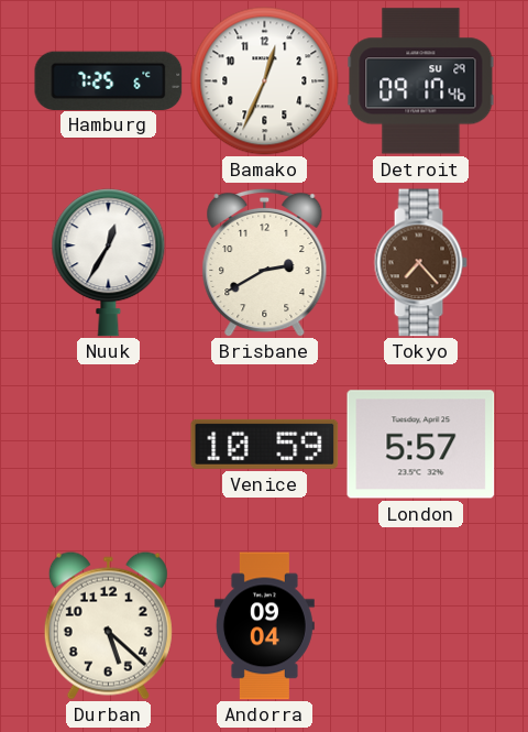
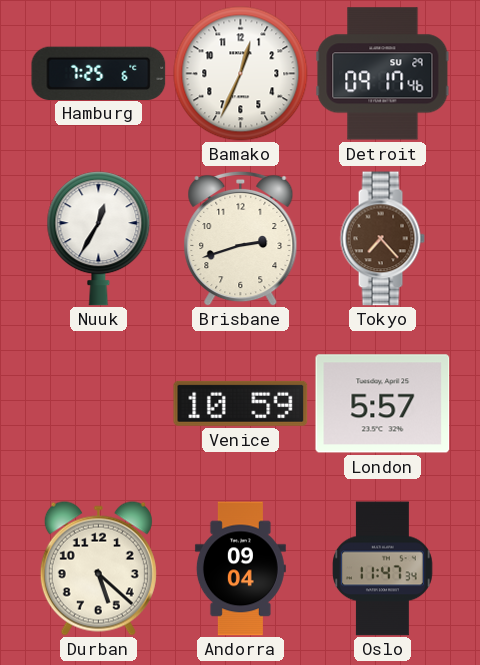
Brisbane: 2:40 -> 2:42 (241, 238)
Oslo: none -> 11:47 (383, 569)
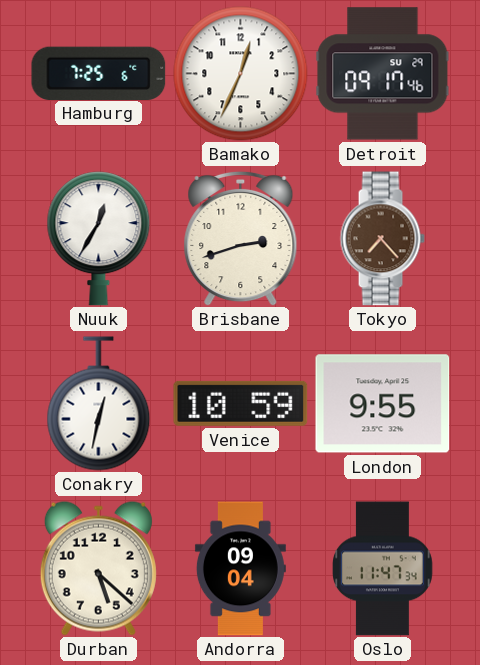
Conakry: none -> 12:32 (99, 404)
London: 5:57 -> 9:55 (383, 404)
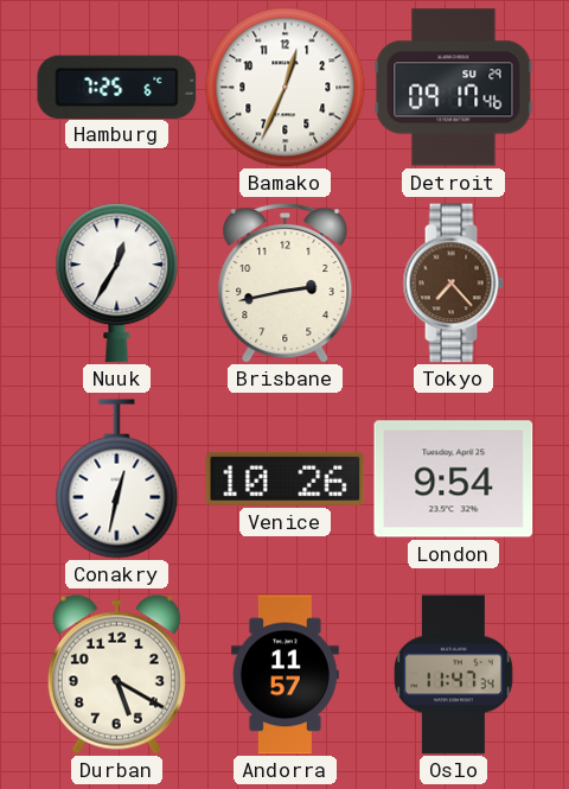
Brisbane: 2:42 -> 2:43 (286, 282)
Venice: 10:59 -> 10:26 (286, 478)
London: 9:55 -> 9:54 (454, 479)
Durban: 5:22 -> 5:20 (116, 674)
Andorra: 09:04 -> 11:57 (284, 675)
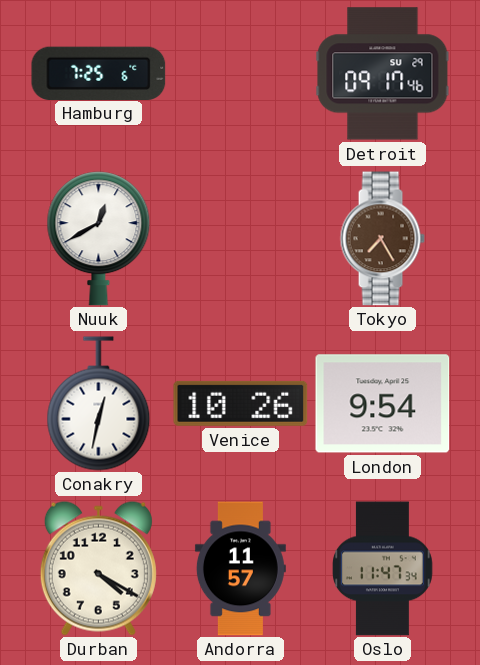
Bamako: 12:34 -> none (286, 88)
Nuuk: 12:35 -> 12:40 (99, 239)
Brisbane: 2:43 -> none (286, 282)
Tokyo: 7:23 -> 7:25 (382, 239)
Durban: 5:20 -> 4:20 (98, 568)
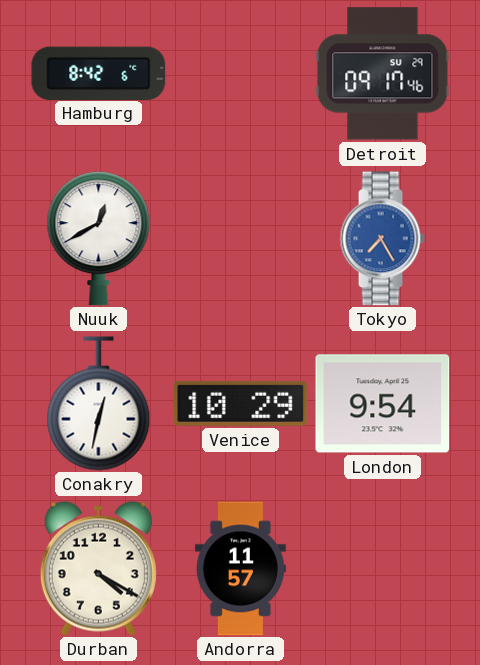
Hamburg: 7:25 -> 8:42 (99, 73)
Tokyo dial: brown -> blue (382, 239)
Venice: 10:26 -> 10:29 (241, 403)
Oslo: 11:47 -> none (383, 569)
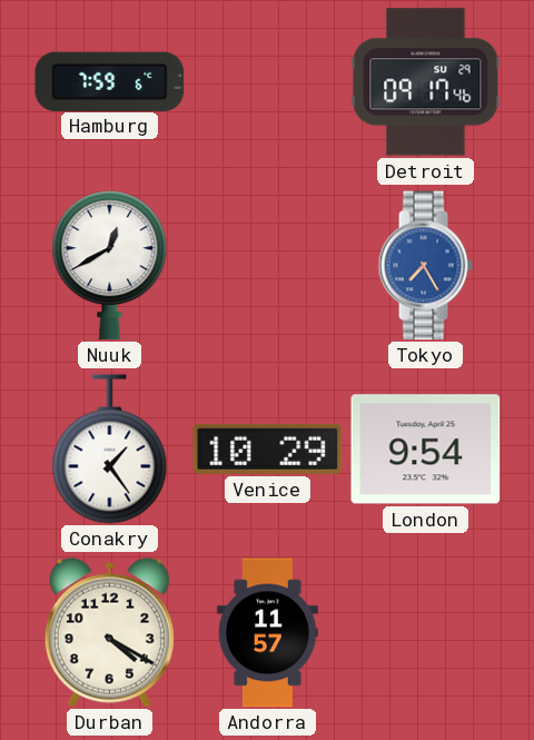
Hamburg: 8:42 -> 7:59 (110, 81)
Conakry: 12:32 -> 1:24 (110, 450)
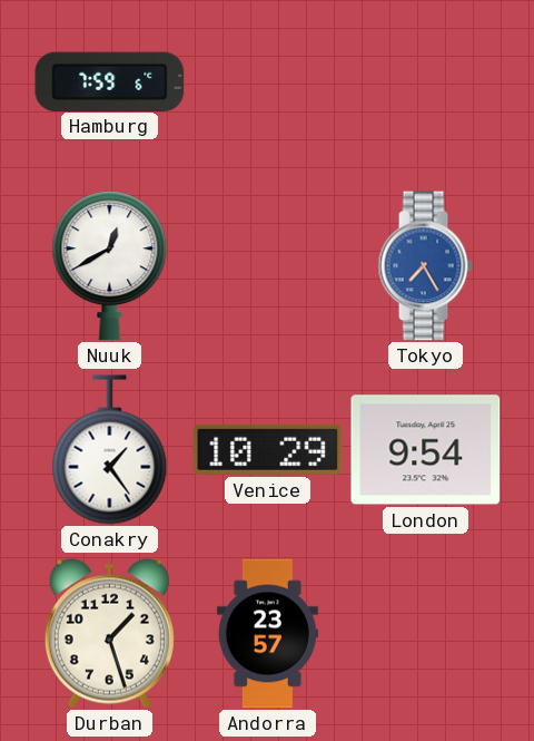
Detroit: 09:17 -> none (426, 82)
Durban: 4:20 -> 1:27 (109, 633)
Andorra: 11:57 -> 23:57 (267, 634)
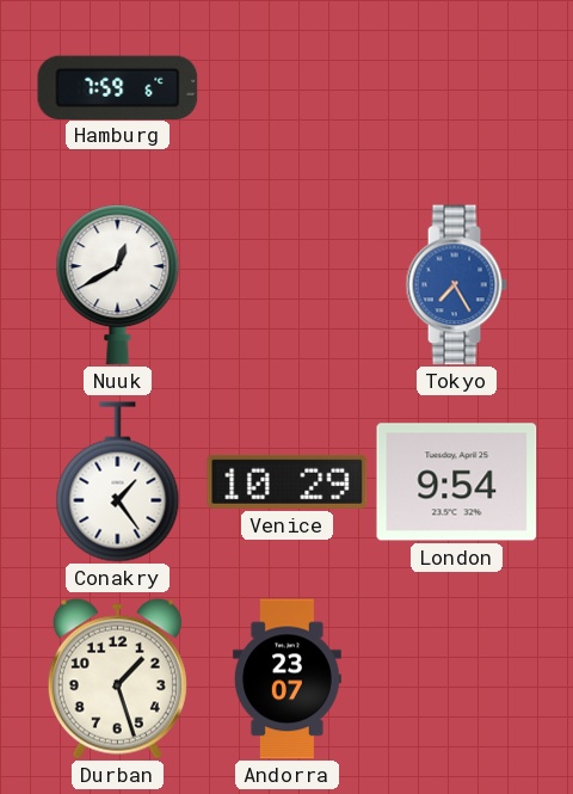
Andorra: 23:57 -> 23:07 (286, 679)
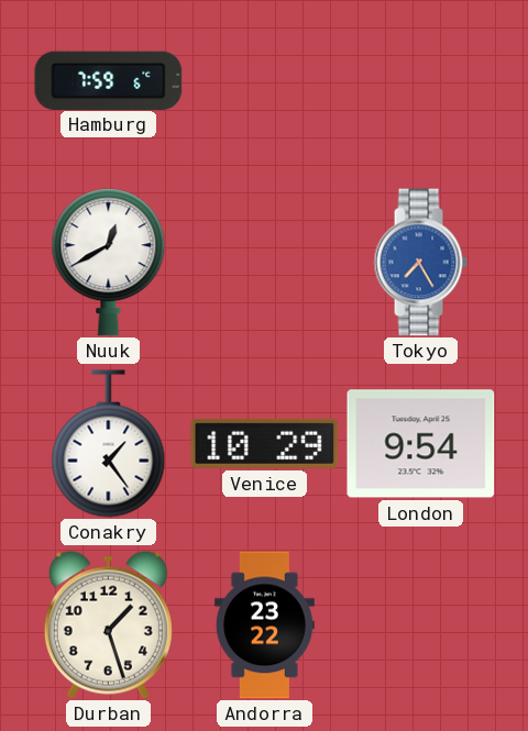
Andorra: 23:07 -> 23:22 (264, 625)
